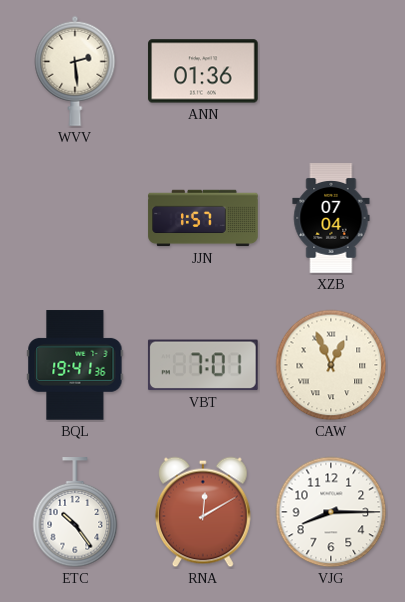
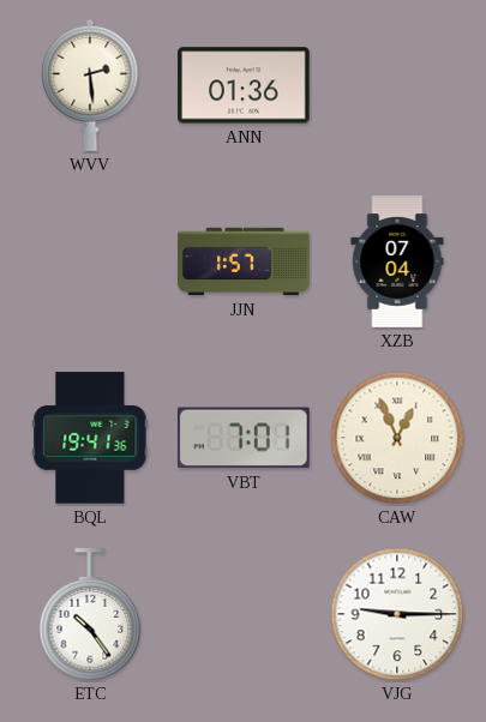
RNA: 12:10 -> none (203, 512)
VJG: 8:15 -> 9:15 (397, 614)
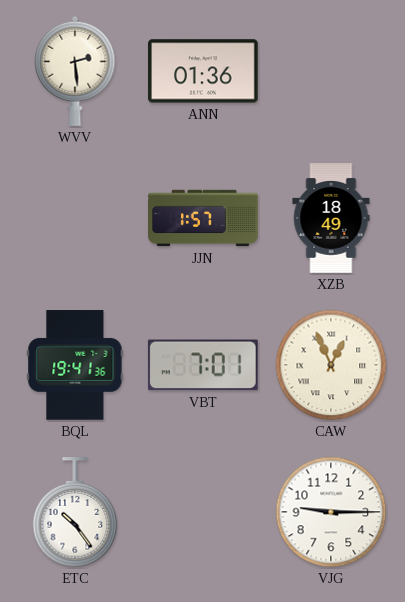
XZB: 07:04 -> 18:49 (331, 218)
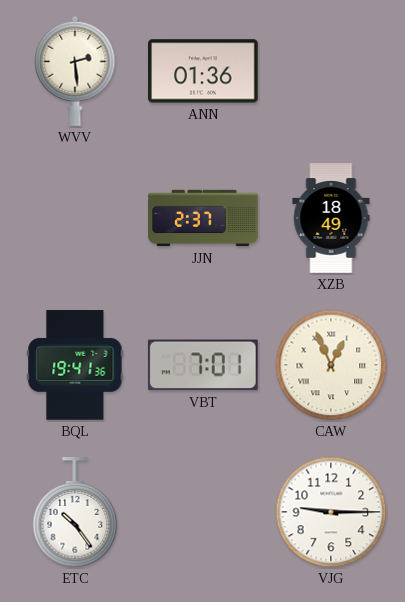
JJN: 1:57 -> 2:37 (203, 218)
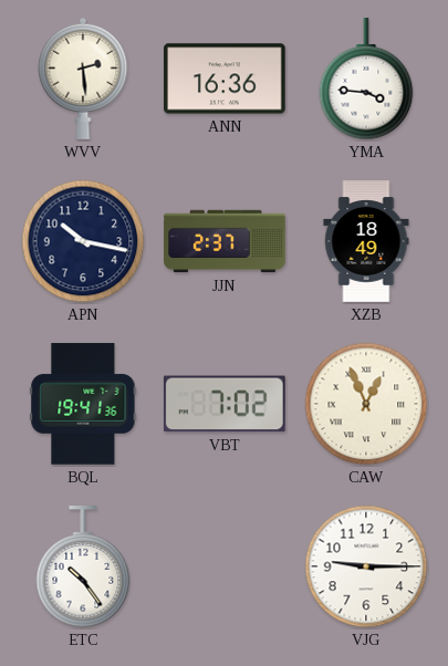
ANN: 01:36 -> 16:36 (225, 79)
YMA: none -> 3:46 (366, 80)
APN: none -> 10:17 (83, 241)
VBT: 7:01 -> 7:02 (225, 404)
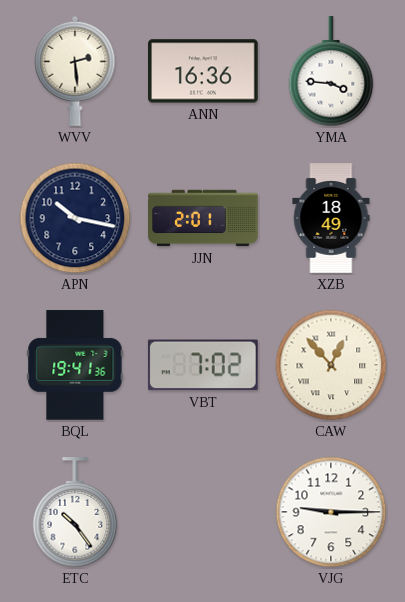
JJN: 2:37 -> 2:01 (203, 218)
CAW: 12:56 -> 12:53 (331, 365)
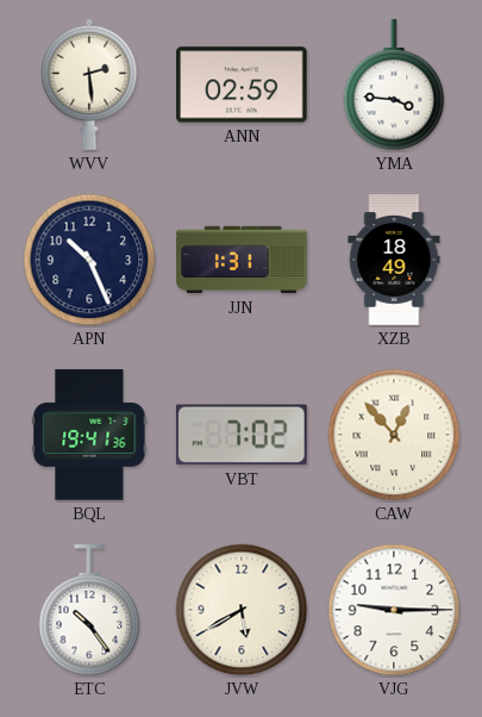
ANN: 16:36 -> 02:59 (242, 85)
APN: 10:17 -> 10:26 (89, 260)
JJN: 2:01 -> 1:31 (242, 260)
JVW: none -> 5:40 (242, 610)
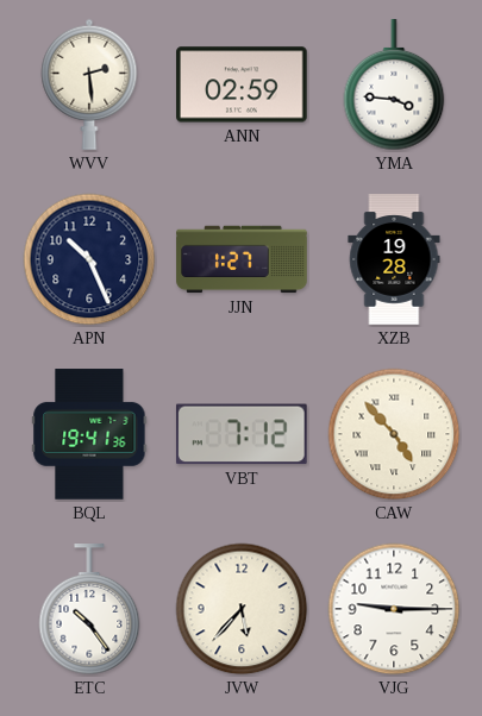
JJN: 1:31 -> 1:27 (242, 259)
XZB: 18:49 -> 19:28 (394, 259)
VBT: 7:02 -> 7:12 (242, 434)
CAW: 12:53 -> 4:53 (394, 434)
JVW: 5:40 -> 5:37 (242, 609)
